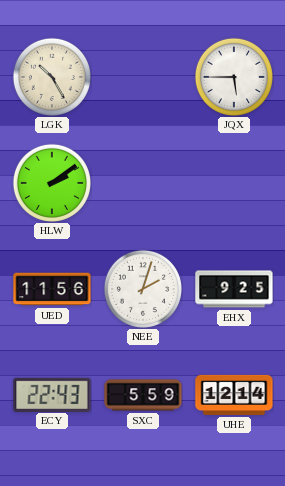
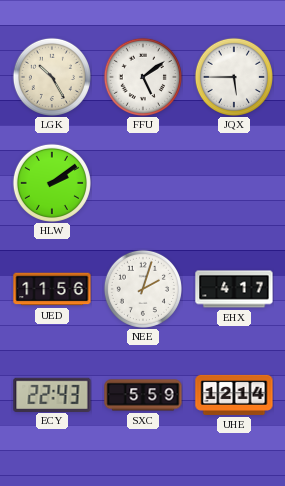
FFU: none -> 5:09 (143, 77)
EHX: 9:25 -> 4:17 (234, 289)
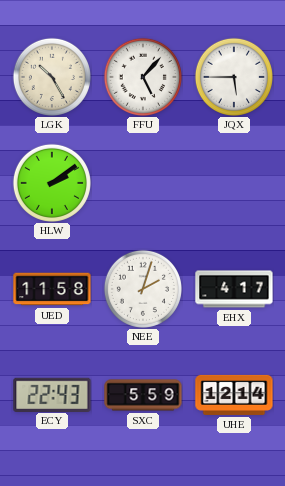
FFU: 5:09 -> 5:07 (143, 77)
UED: 11:56 -> 11:58 (52, 289)
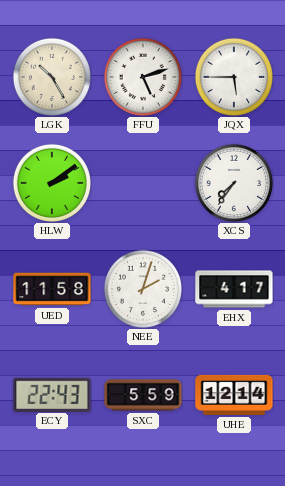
FFU: 5:07 -> 5:12 (143, 77)
XCS: none -> 7:36 (234, 183)
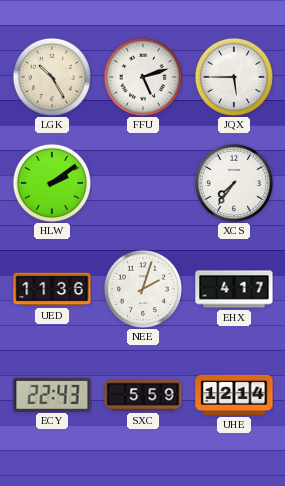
UED: 11:58 -> 11:36 (52, 289)
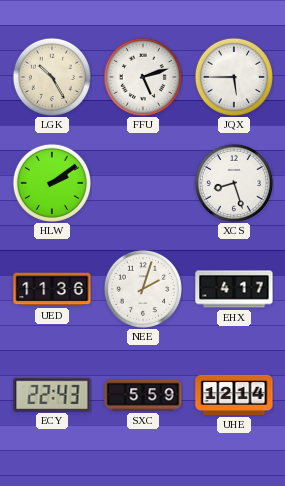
XCS: 7:36 -> 8:27 (234, 183)
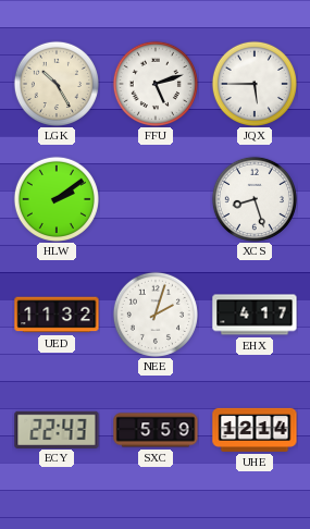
UED: 11:36 -> 11:32 (57, 315)
